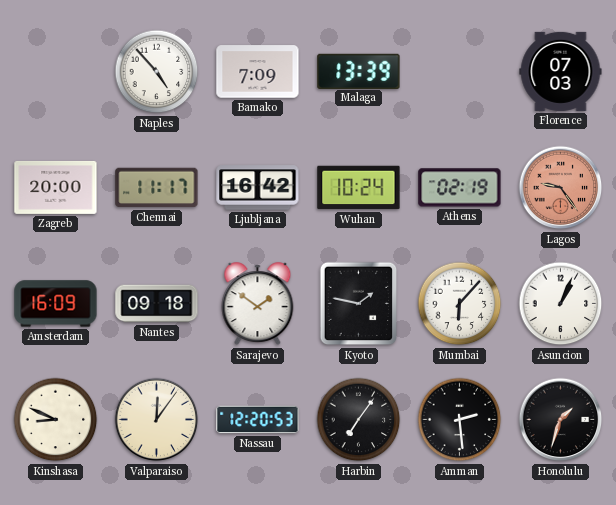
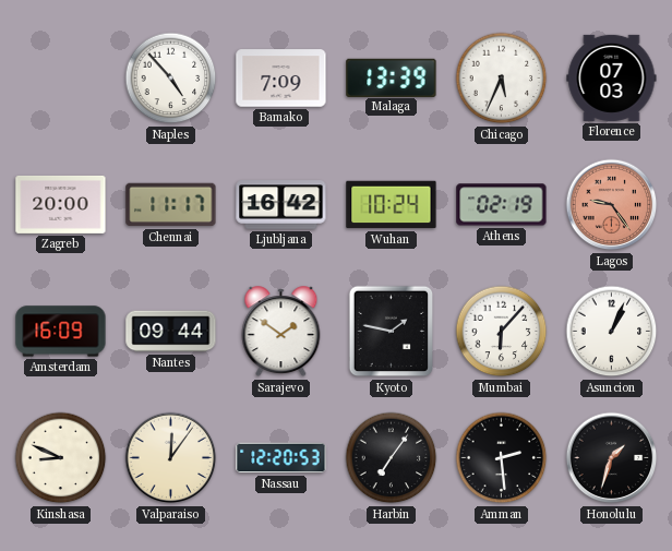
Chicago: none -> 5:34 (502, 79)
Nantes: 09:18 -> 09:44 (171, 332)
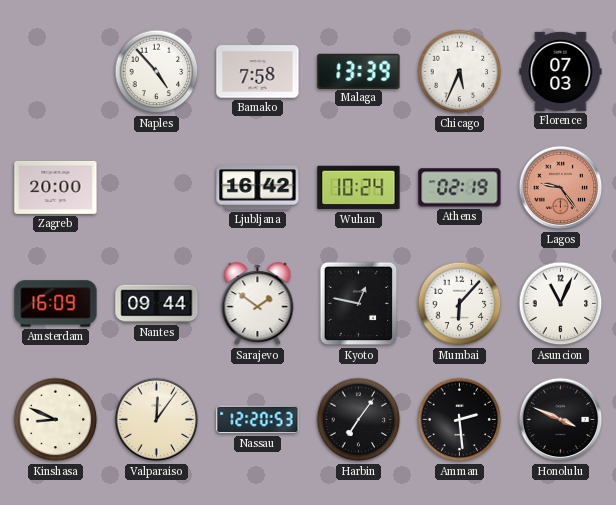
Bamako: 7:09 -> 7:58 (258, 72)
Chennai: 11:17 -> none (171, 205)
Kyoto: 1:47 -> 12:47 (359, 304)
Asuncion: 1:04 -> 11:04 (561, 304)
Honolulu: 1:33 -> 3:49 (561, 420)
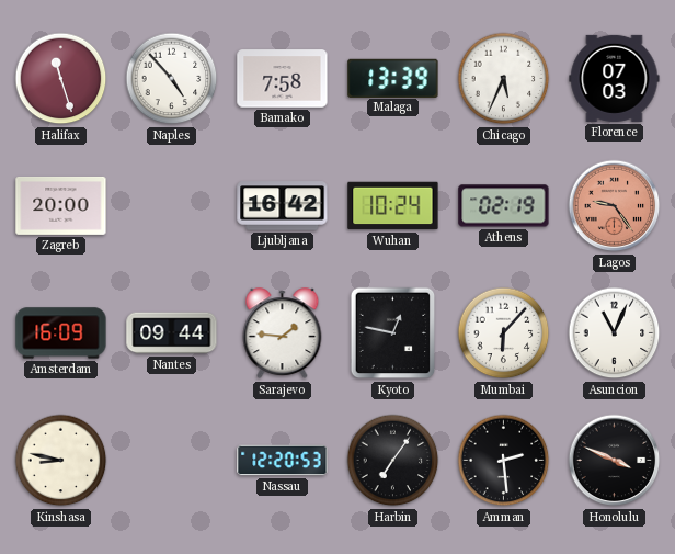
Halifax: none -> 11:27 (61, 79)
Sarajevo: 1:51 -> 1:46 (283, 333)
Kinshasa: 8:49 -> 8:47 (61, 461)
Valparaiso: 12:06 -> none (157, 420)
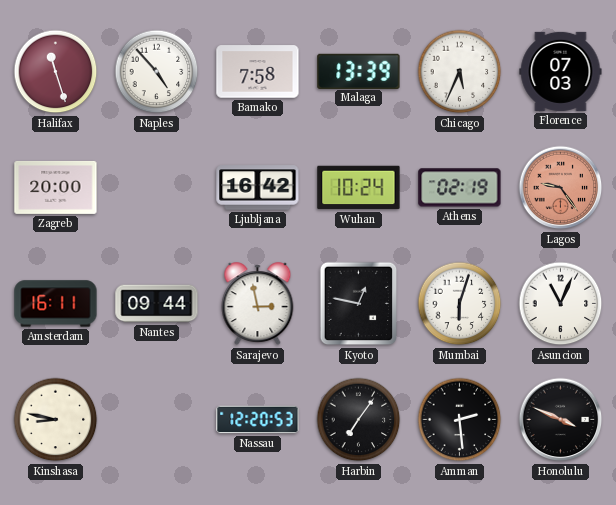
Amsterdam: 16:09 -> 16:11 (56, 304)
Sarajevo: 1:46 -> 2:58 (258, 304)
Mumbai: 6:07 -> 6:03 (460, 304)
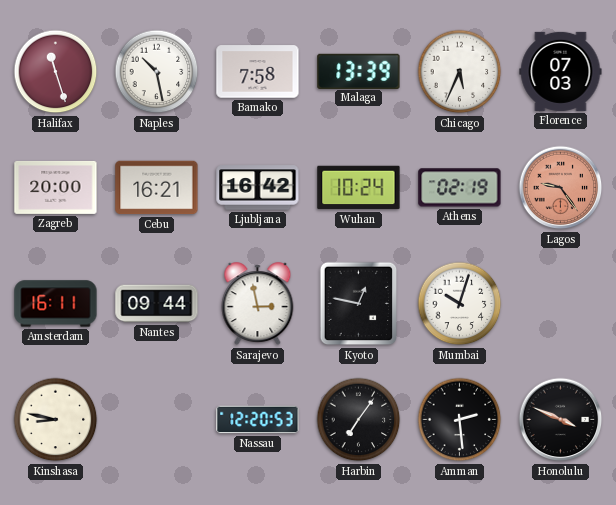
Naples: 4:53 -> 10:28 (157, 72)
Cebu: none -> 16:21 (157, 188)
Mumbai: 6:03 -> 10:03 (460, 304)
Asuncion: 11:04 -> none (561, 304)
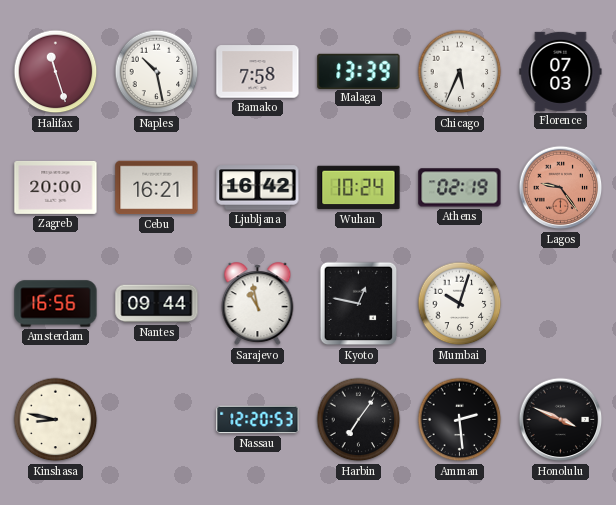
Amsterdam: 16:11 -> 16:56 (56, 304)
Sarajevo: 2:58 -> 10:58 (258, 304)
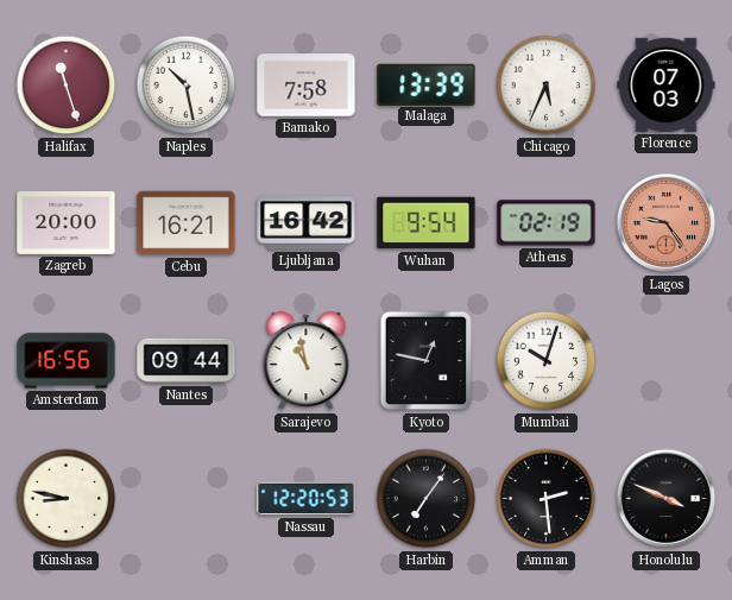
Wuhan: 10:24 -> 9:54 (427, 223)
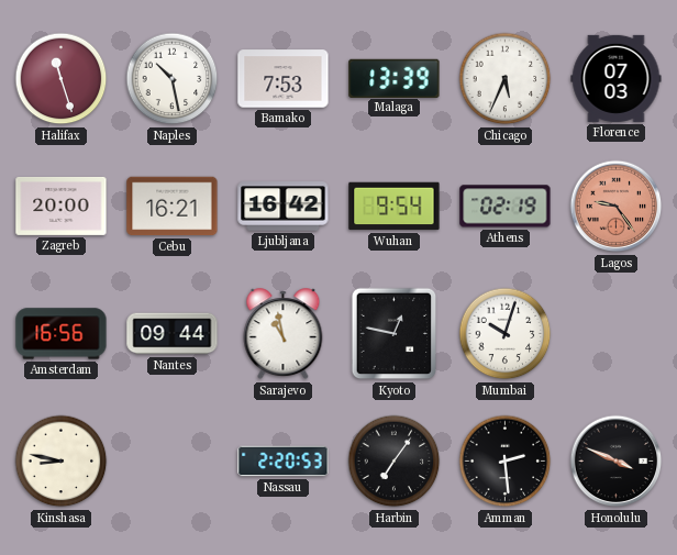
Bamako: 7:58 -> 7:53 (284, 79)
Nassau: 12:20 -> 2:20 (284, 462)
